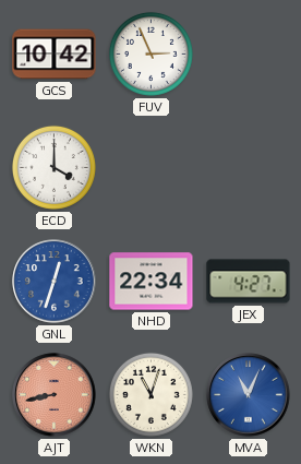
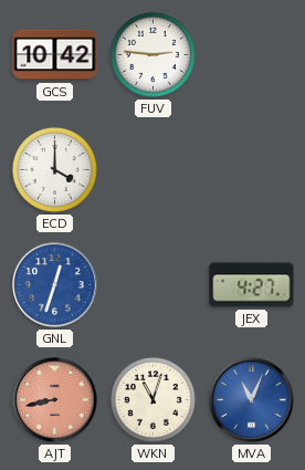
FUV: 2:56 -> 2:46 (152, 54)
NHD: 22:34 -> none (152, 282)
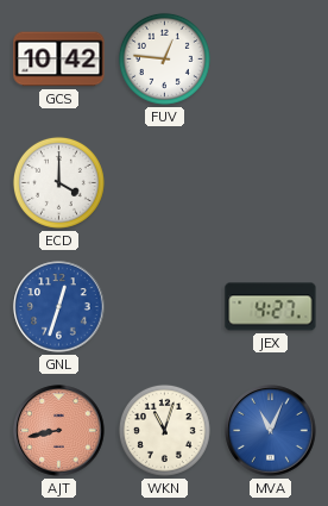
FUV: 2:46 -> 12:46 (164, 58)
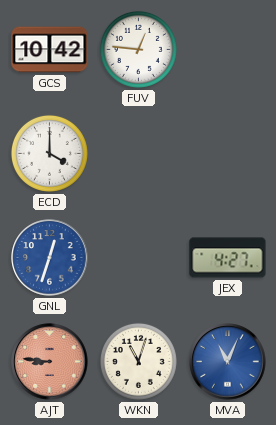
AJT: 8:43 -> 8:46 (50, 362)
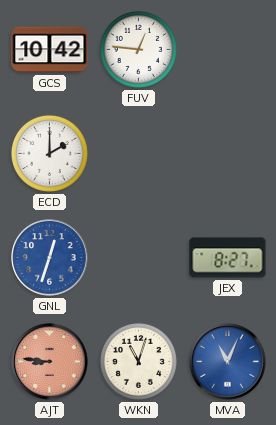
ECD: 4:00 -> 2:00 (49, 153)
JEX: 4:27 -> 8:27 (228, 258)
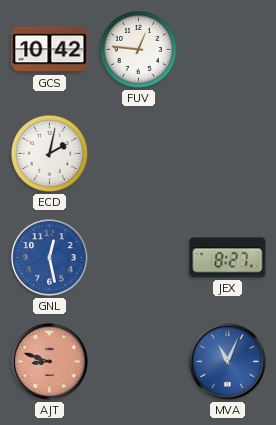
ECD: 2:00 -> 2:02 (49, 153)
GNL: 12:33 -> 12:28 (50, 258)
AJT: 8:46 -> 8:48 (50, 362)
WKN: 11:03 -> none (138, 361)
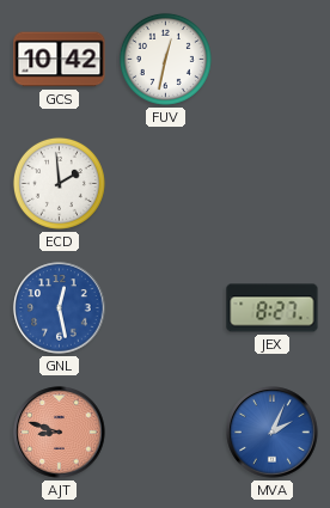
FUV: 12:46 -> 12:32 (165, 59)
ECD: 2:02 -> 1:59 (59, 183)
MVA: 11:04 -> 2:04 (273, 433)
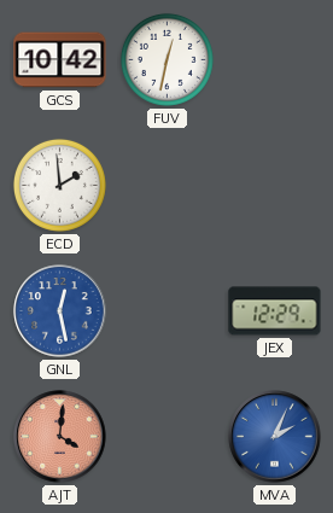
JEX: 8:27 -> 12:29 (275, 311)
AJT: 8:48 -> 4:01 (60, 437)
